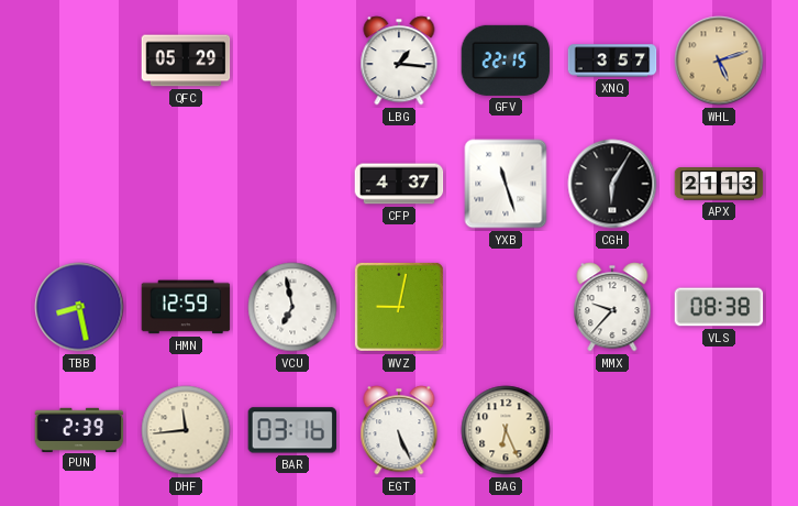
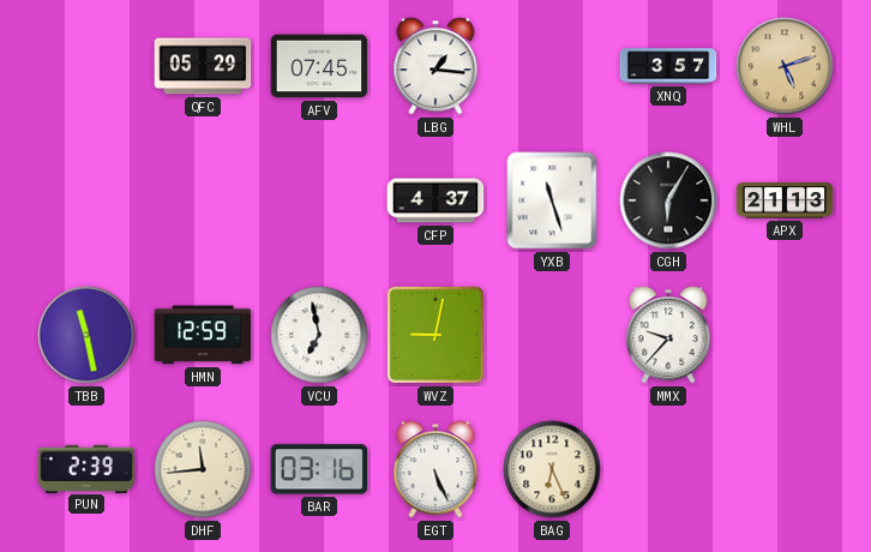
AFV: none -> 07:45 (319, 66)
GFV: 22:15 -> none (506, 61)
TBB: 8:28 -> 11:28 (86, 335)
VLS: 08:38 -> none (719, 307)
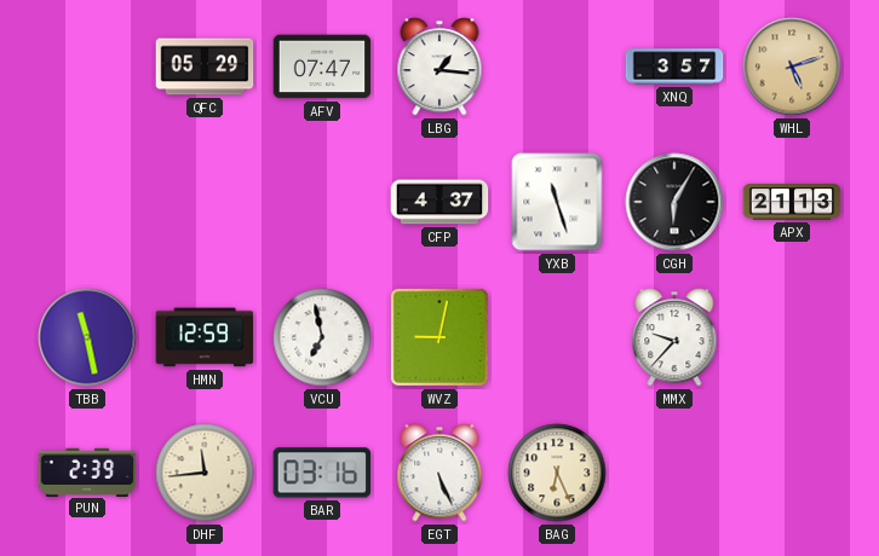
AFV: 07:45 -> 07:47 (322, 66)
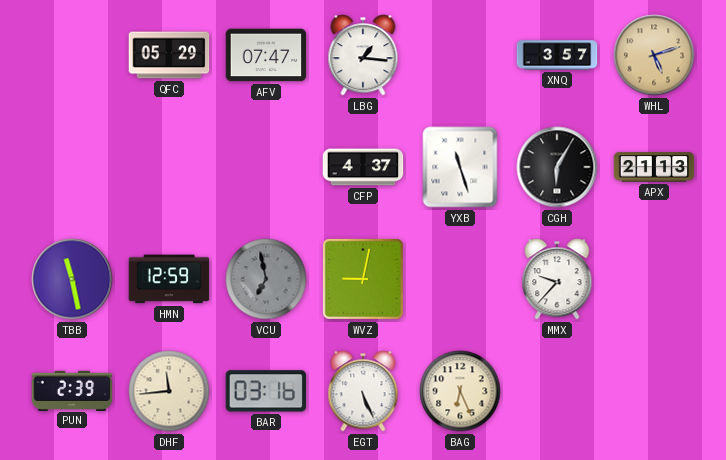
VCU dial: white -> grey (266, 279)
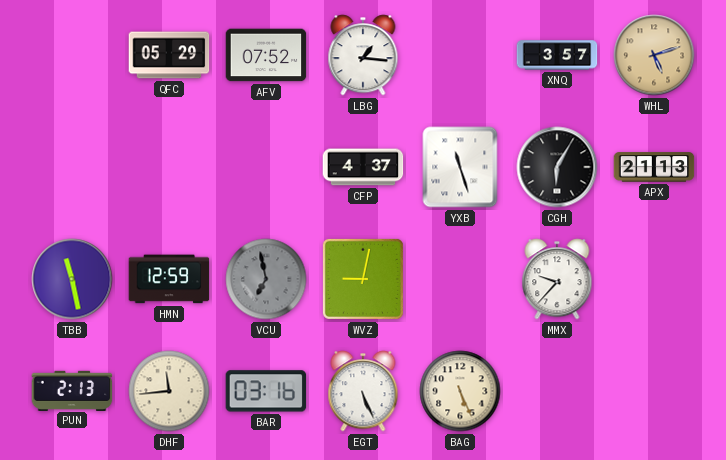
AFV: 07:47 -> 07:52 (266, 55)
PUN: 2:39 -> 2:13 (72, 390)
BAG: 6:26 -> 5:26 (460, 391)
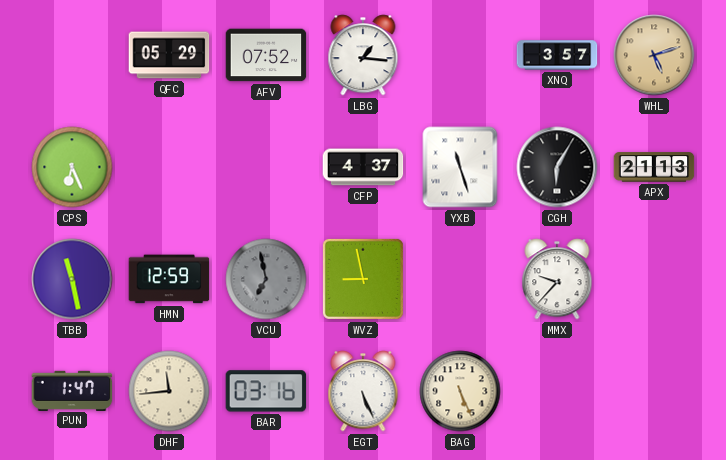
CPS: none -> 6:26 (72, 167)
WVZ: 9:02 -> 8:58 (363, 279)
PUN: 2:13 -> 1:47 (72, 390)
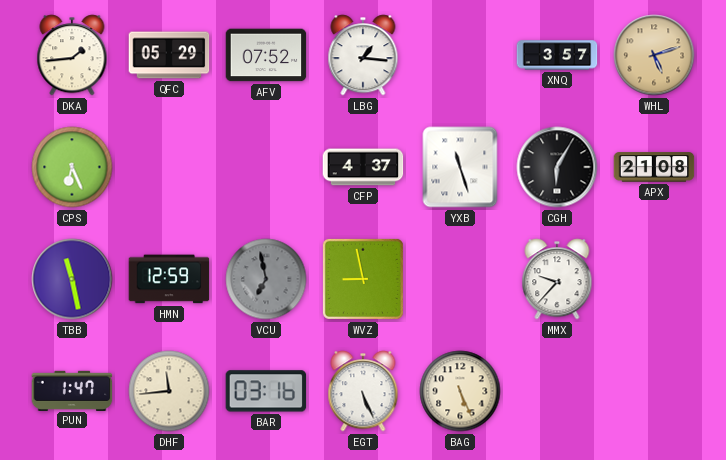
DKA: none -> 1:44 (72, 55)
APX: 21:13 -> 21:08 (654, 167)
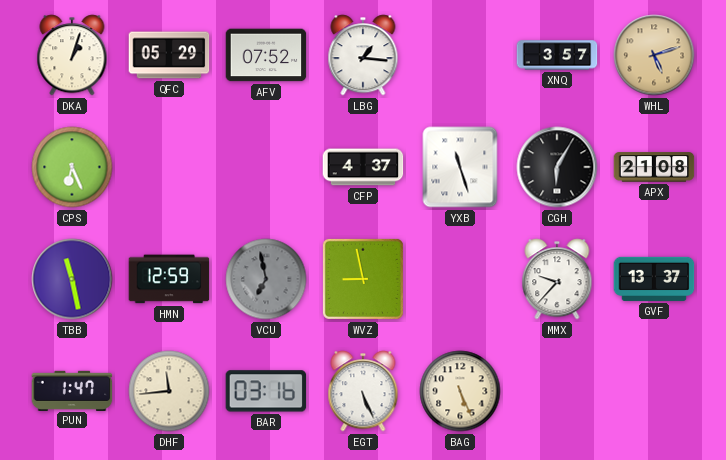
DKA: 1:44 -> 1:03 (72, 55)
GVF: none -> 13:37 (654, 279)
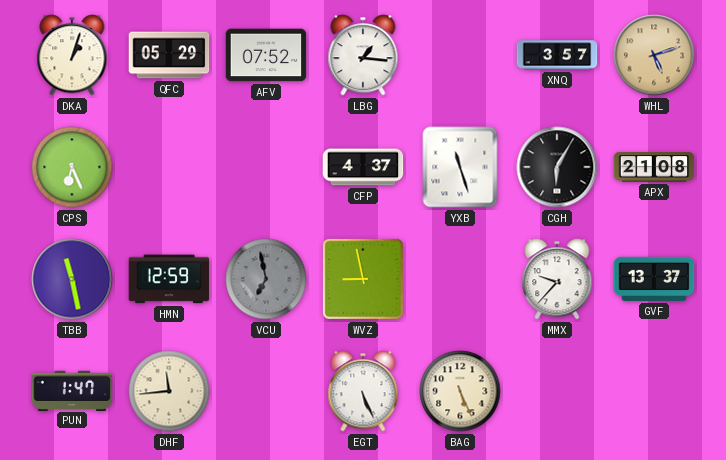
BAR: 03:16 -> none (266, 391)
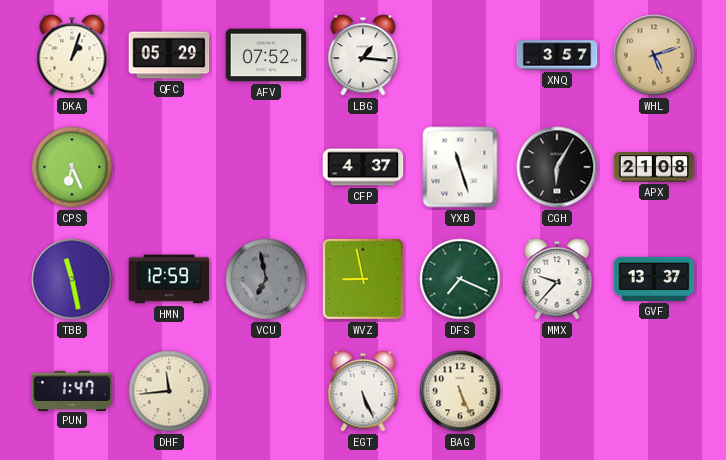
DFS: none -> 7:19 (460, 279)
